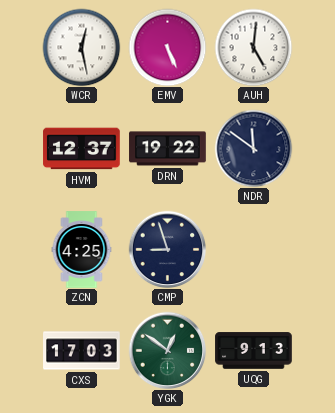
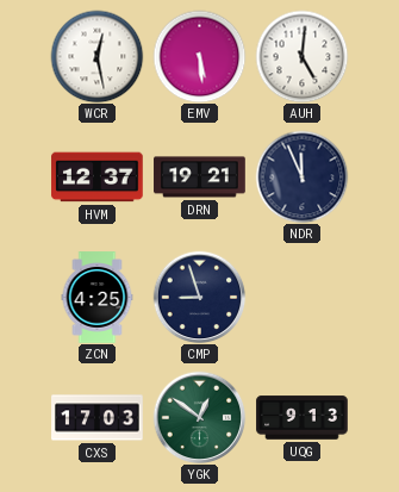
EMV: 5:26 -> 5:29 (199, 56)
DRN: 19:22 -> 19:21 (200, 178)
NDR: 11:51 -> 11:56 (301, 176)
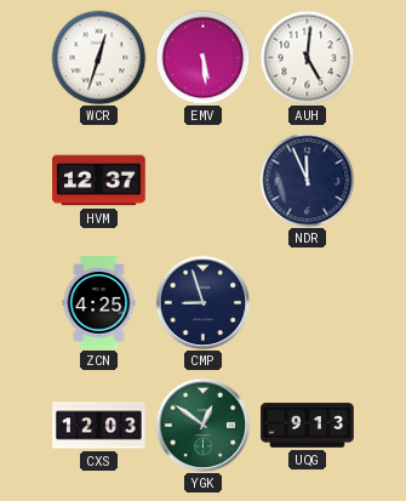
WCR: 12:28 -> 12:33 (98, 57)
DRN: 19:21 -> none (200, 178)
CXS: 17:03 -> 12:03 (99, 426)
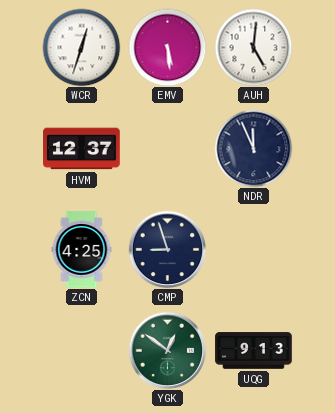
CXS: 12:03 -> none (99, 426)
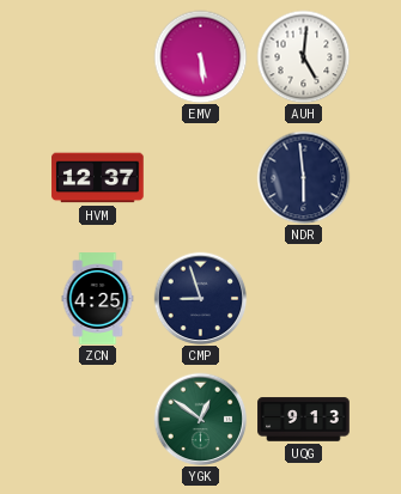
WCR: 12:33 -> none (81, 47)
NDR: 11:56 -> 5:59 (303, 177)
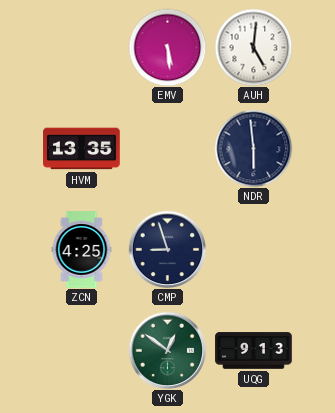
HVM: 12:37 -> 13:35 (82, 149)
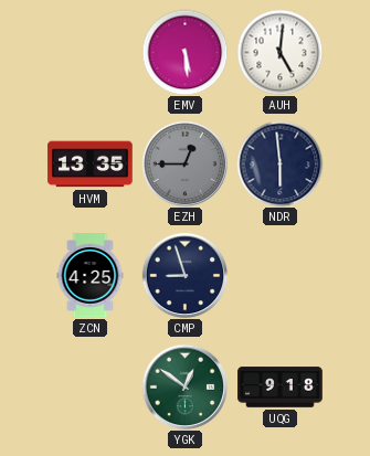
EZH: none -> 12:45 (184, 163)
UQG: 9:13 -> 9:18 (281, 388)
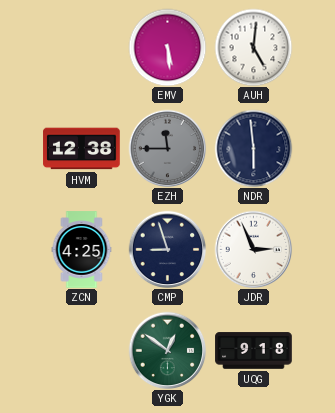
HVM: 13:35 -> 12:38 (82, 149)
EZH: 12:45 -> 11:45 (167, 148)
JDR: none -> 2:56 (253, 249)
